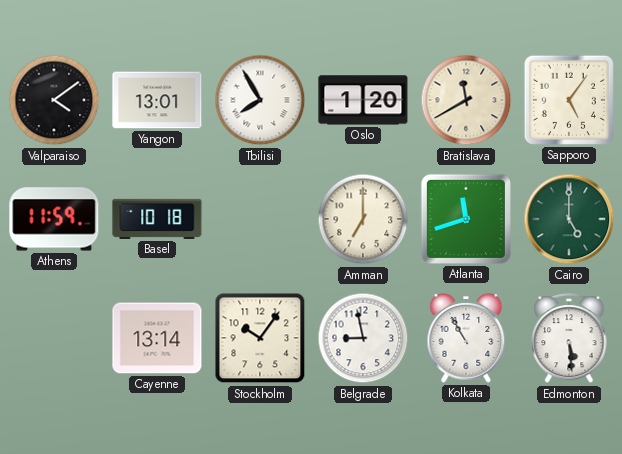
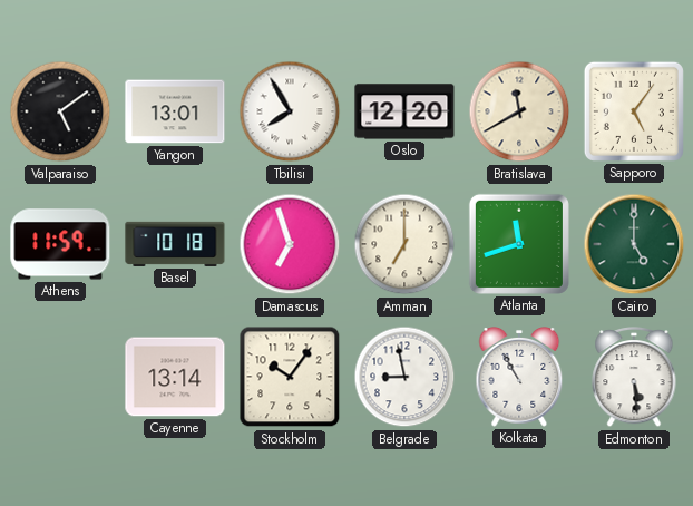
Valparaiso: 4:09 -> 5:09 (60, 111)
Oslo: 1:20 -> 12:20 (404, 111)
Damascus: none -> 6:57 (290, 244)
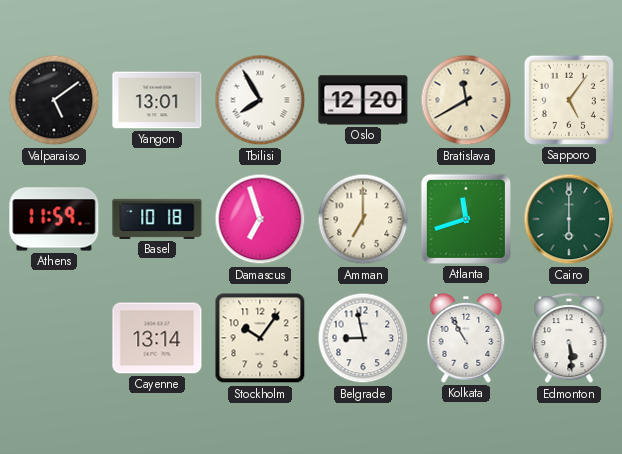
Cairo: 5:00 -> 6:00 (569, 219)
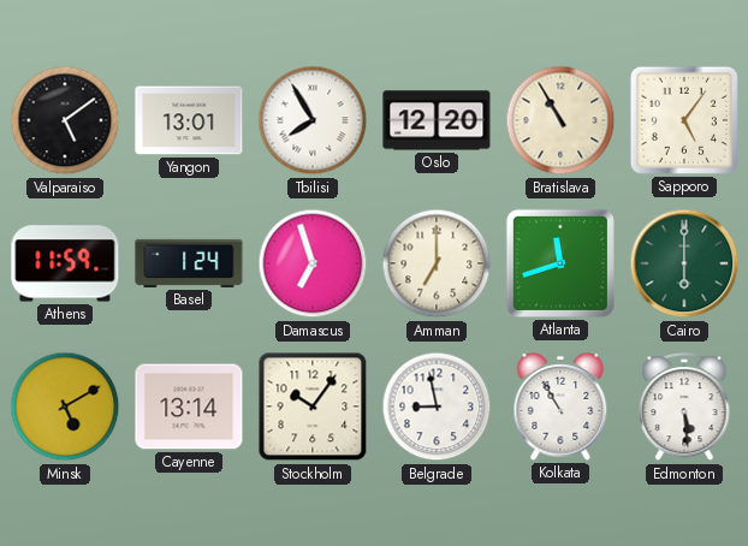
Bratislava: 11:40 -> 10:55 (560, 120)
Basel: 10:18 -> 1:24 (189, 263)
Minsk: none -> 5:10 (65, 406)
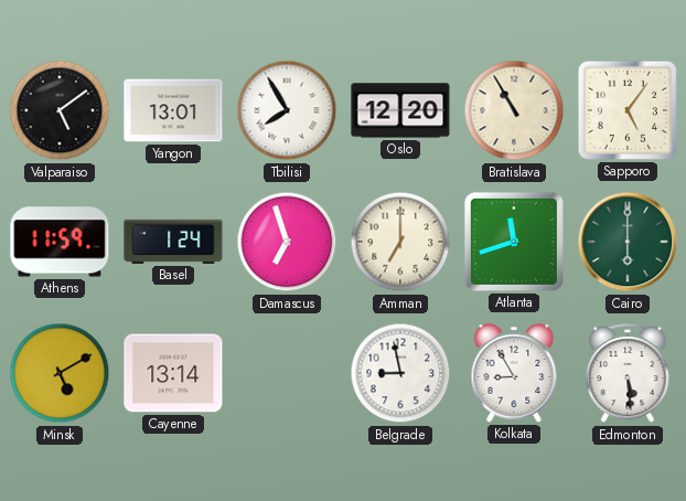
Stockholm: 10:06 -> none (313, 406)
Kolkata: 10:55 -> 8:55 (514, 374)
